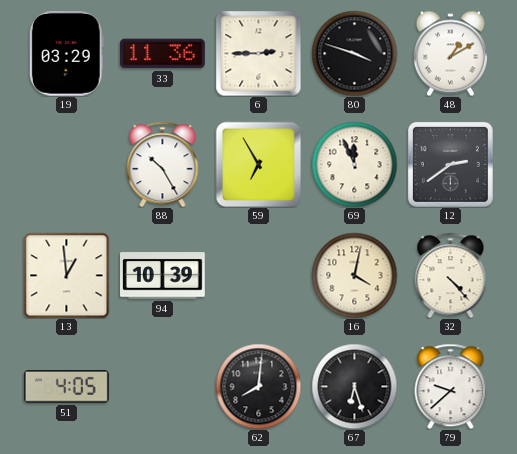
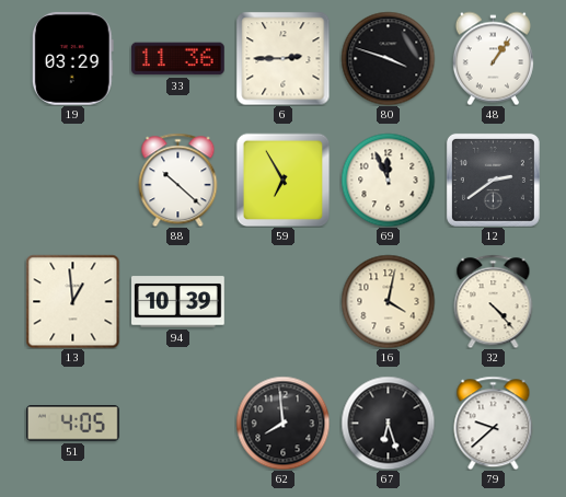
48: 1:10 -> 1:06 (493, 58)
88: 10:25 -> 10:22 (178, 180)
62: 8:01 -> 7:59 (282, 423)
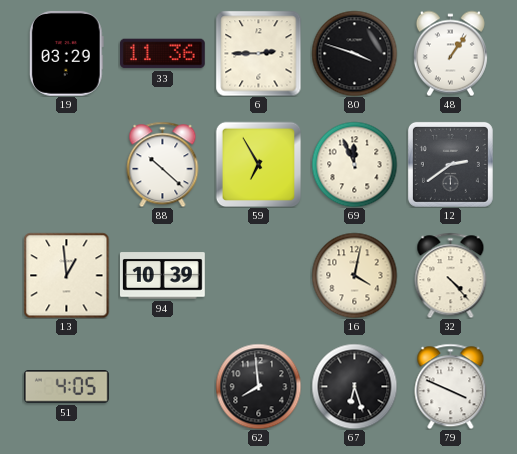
79: 9:38 -> 3:49 (451, 386)
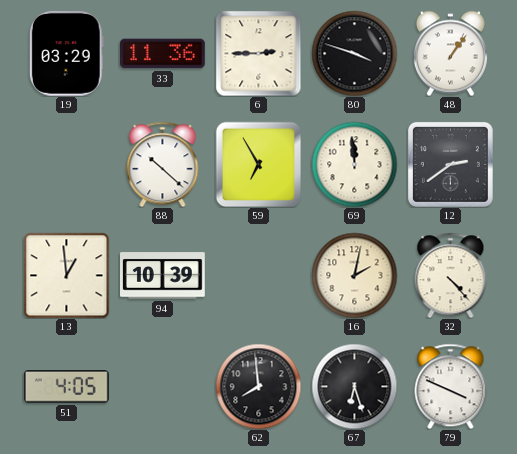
69: 11:56 -> 11:59 (354, 164)
16: 4:02 -> 2:02 (354, 275)
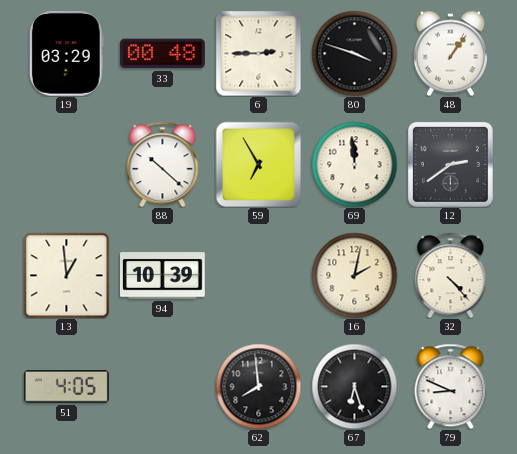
33: 11:36 -> 00:48 (162, 54)
79: 3:49 -> 8:49 (451, 386)
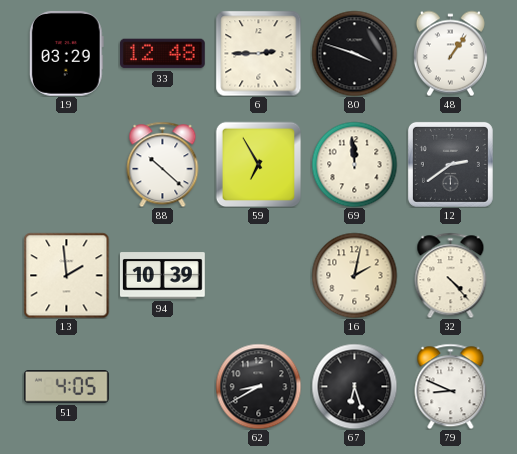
33: 00:48 -> 12:48 (162, 54)
13: 12:59 -> 1:59 (66, 275)
62: 7:59 -> 8:40 (258, 386)
